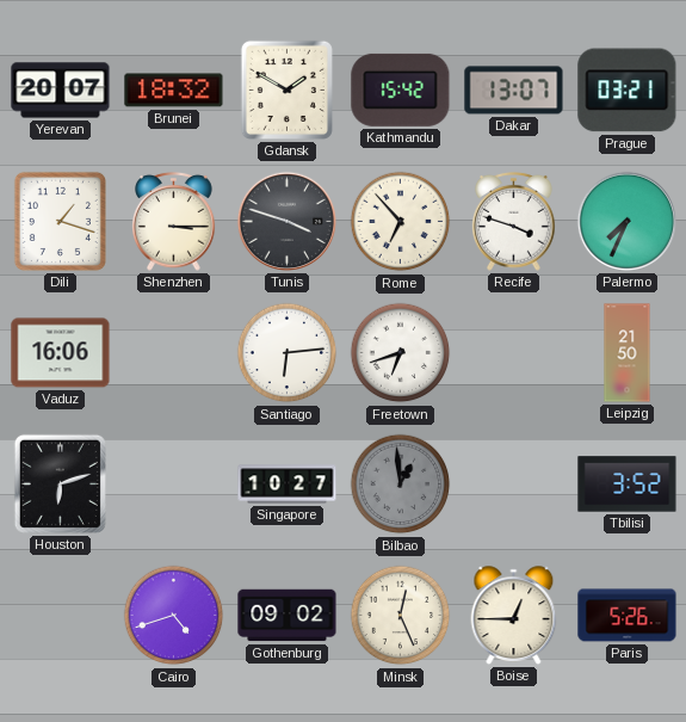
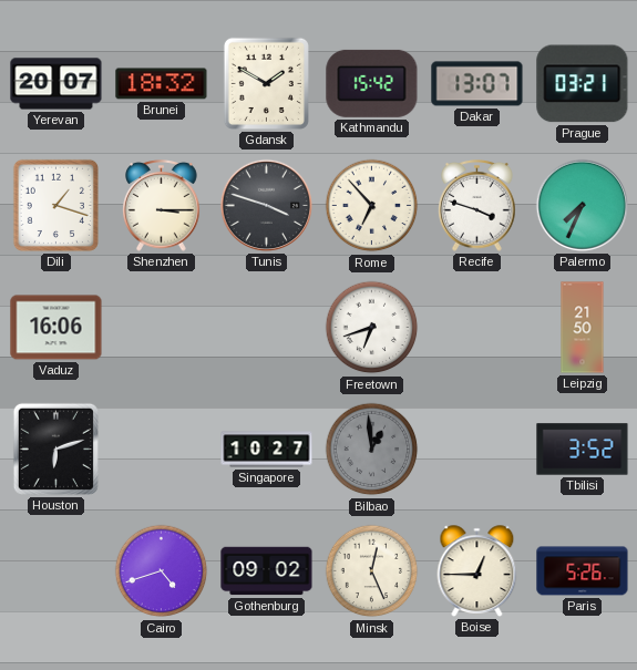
Santiago: 6:14 -> none (288, 353)
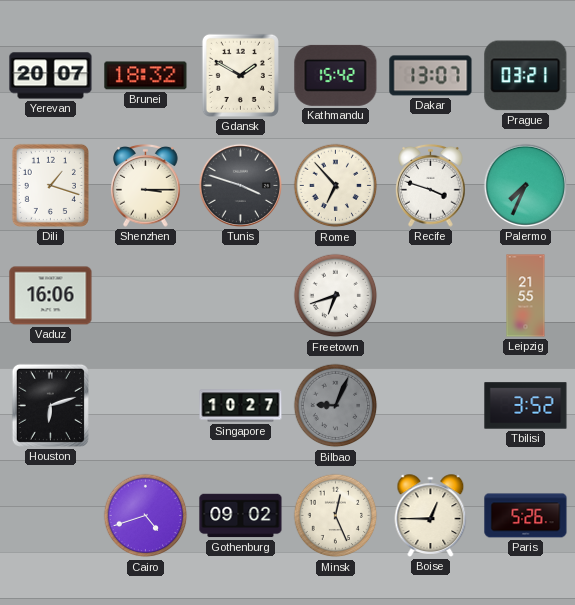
Leipzig: 21:50 -> 21:55 (526, 296)
Bilbao: 12:59 -> 9:04 (336, 406)
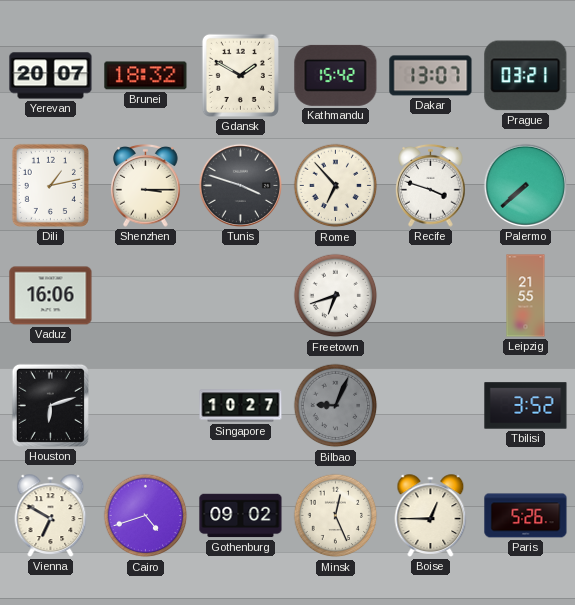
Dili: 1:18 -> 1:13 (50, 185)
Palermo: 7:34 -> 7:38 (525, 185)
Vienna: none -> 6:50 (51, 516)
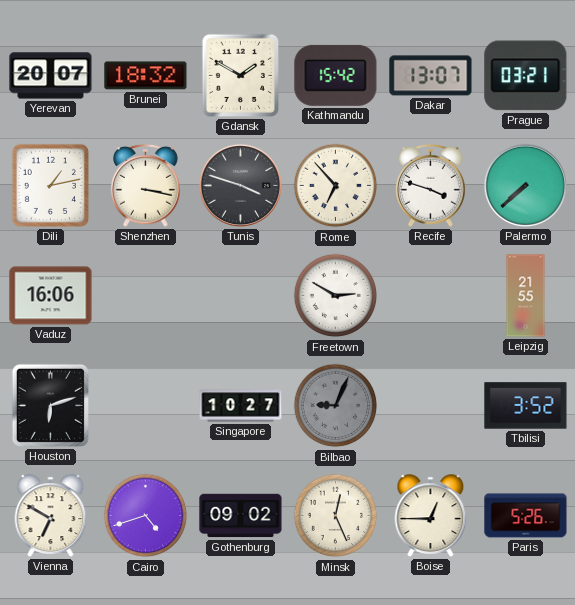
Shenzhen: 3:15 -> 3:17 (146, 185)
Freetown: 6:42 -> 2:50 (336, 296)
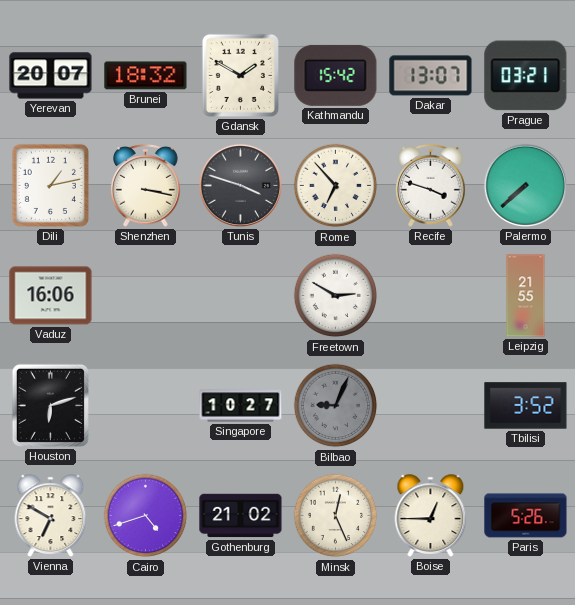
Gothenburg: 09:02 -> 21:02 (241, 516)
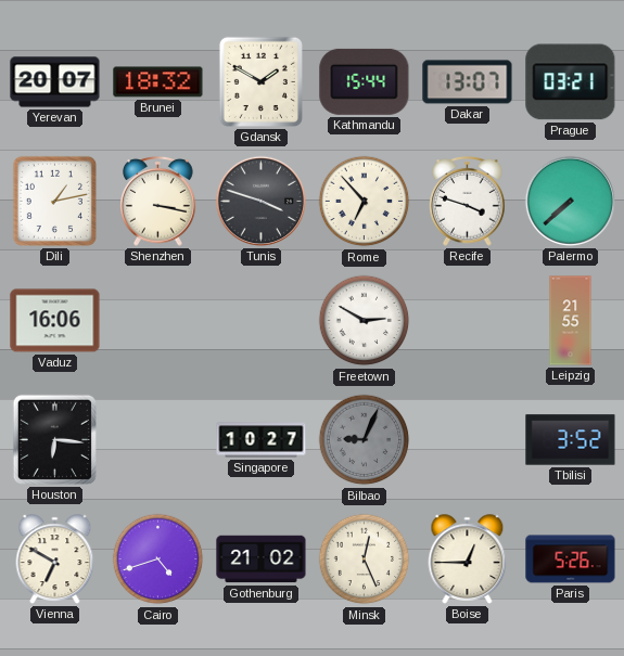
Kathmandu: 15:42 -> 15:44 (365, 81)
Houston: 6:12 -> 6:16 (54, 439)
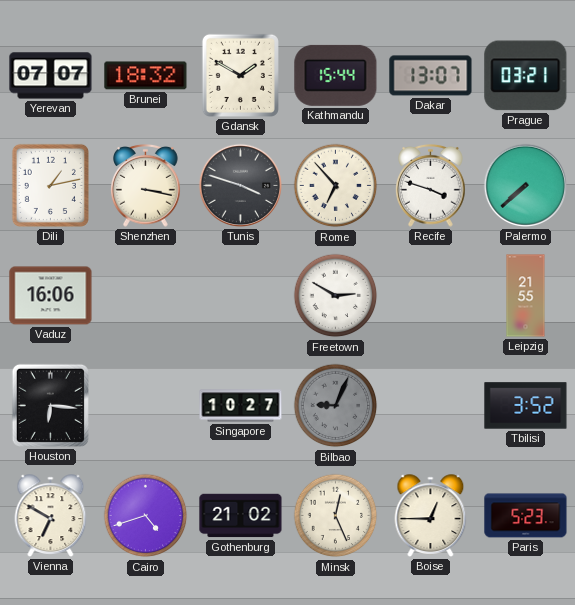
Yerevan: 20:07 -> 07:07 (51, 76)
Paris: 5:26 -> 5:23 (526, 516)
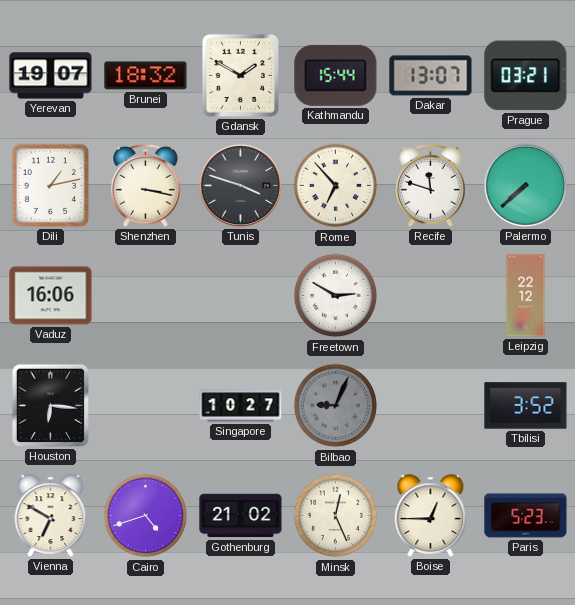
Yerevan: 07:07 -> 19:07 (51, 76)
Recife: 3:48 -> 11:48 (431, 185)
Leipzig: 21:55 -> 22:12 (526, 296)
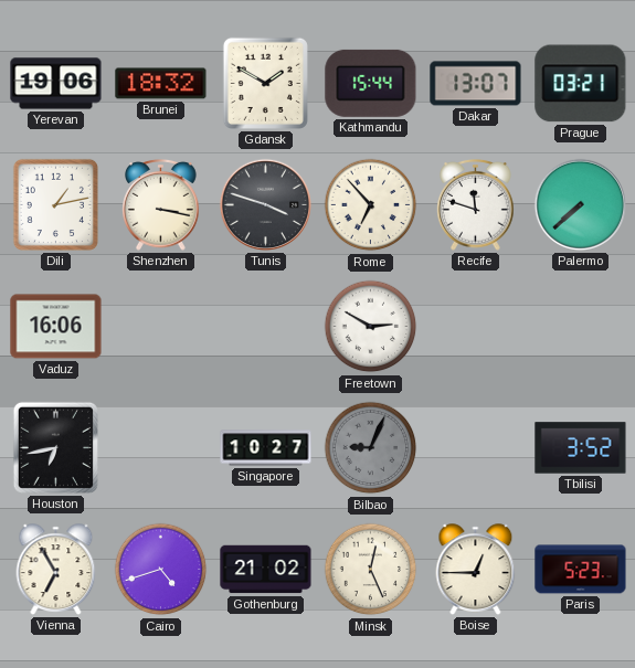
Yerevan: 19:07 -> 19:06 (56, 84)
Leipzig: 22:12 -> none (526, 296)
Houston: 6:16 -> 6:43 (55, 447)
Vienna: 6:50 -> 6:55 (56, 570)
